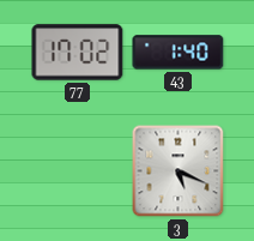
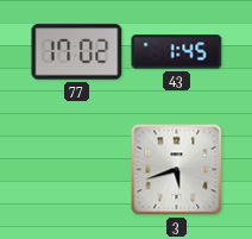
43: 1:40 -> 1:45 (177, 52)
3: 5:19 -> 5:42 (177, 170)
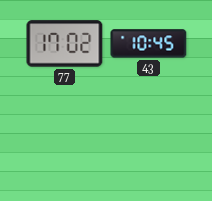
43: 1:45 -> 10:45 (149, 44)
3: 5:42 -> none (177, 170)
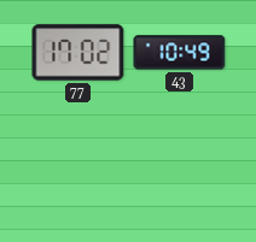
43: 10:45 -> 10:49 (180, 53)
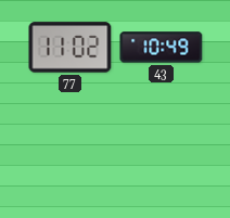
77: 17:02 -> 11:02 (71, 48)
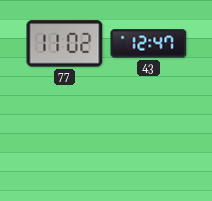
43: 10:49 -> 12:47 (149, 44)
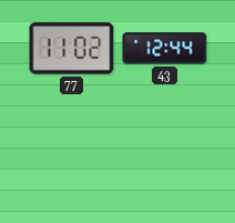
43: 12:47 -> 12:44 (165, 49)
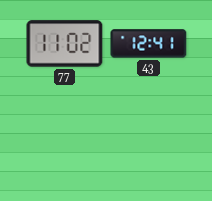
43: 12:44 -> 12:41 (149, 44)
